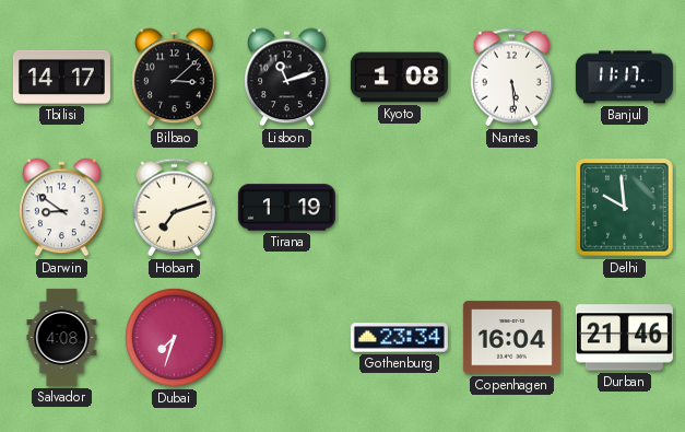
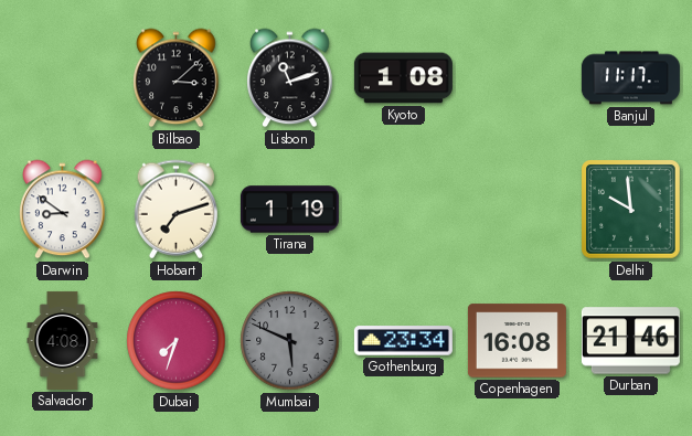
Tbilisi: 14:17 -> none (61, 77)
Nantes: 5:29 -> none (511, 78)
Mumbai: none -> 5:49 (290, 341)
Copenhagen: 16:04 -> 16:08 (517, 341)
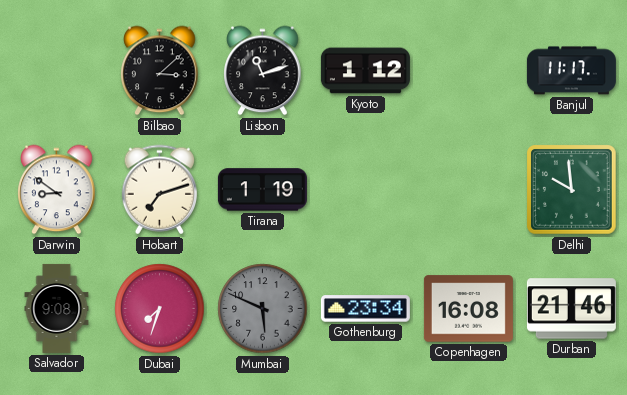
Kyoto: 1:08 -> 1:12 (365, 71)
Salvador: 4:08 -> 9:08 (57, 308)
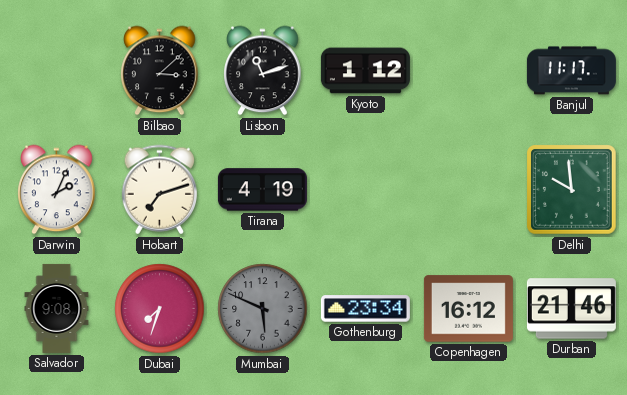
Darwin: 8:51 -> 2:04 (57, 190)
Tirana: 1:19 -> 4:19 (262, 190)
Copenhagen: 16:08 -> 16:12 (468, 309)
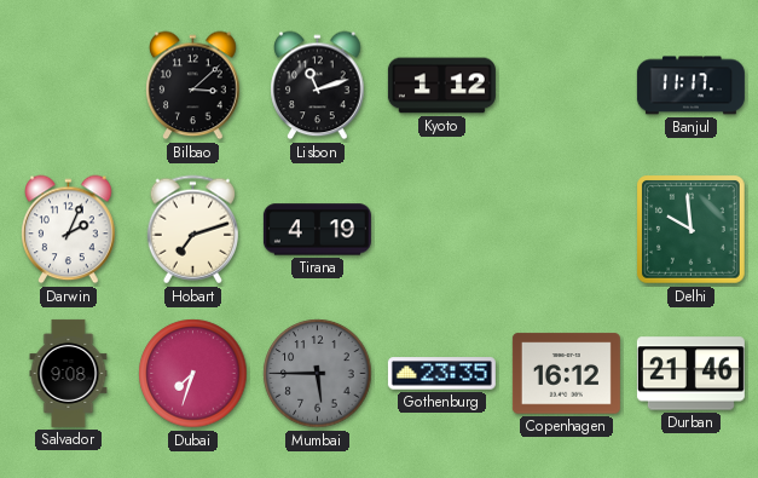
Mumbai: 5:49 -> 5:45 (318, 374)
Gothenburg: 23:34 -> 23:35 (441, 374)
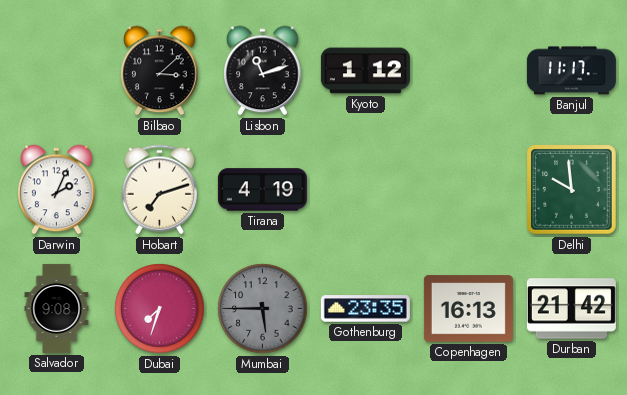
Copenhagen: 16:12 -> 16:13 (468, 309)
Durban: 21:46 -> 21:42 (571, 309)
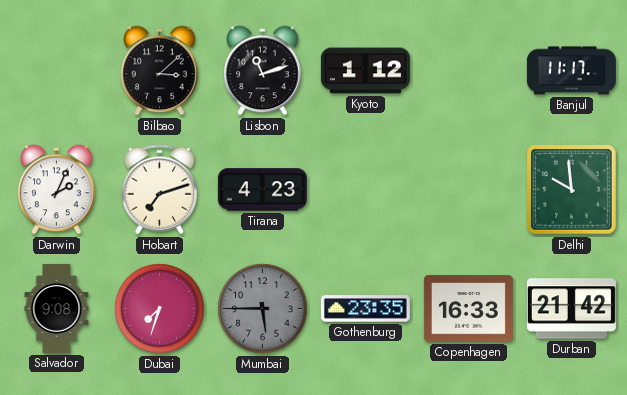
Tirana: 4:19 -> 4:23 (262, 190)
Copenhagen: 16:13 -> 16:33 (468, 309)
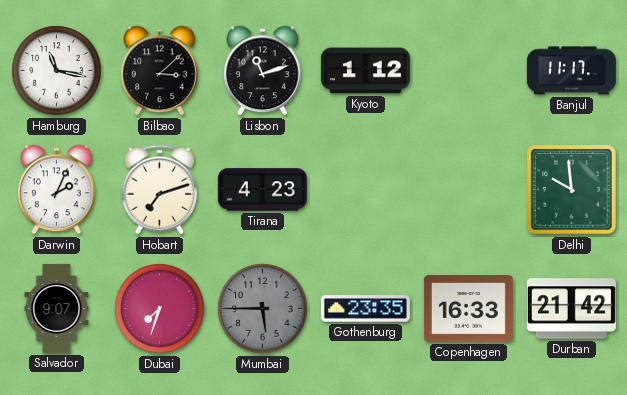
Hamburg: none -> 11:17 (57, 71)
Salvador: 9:08 -> 9:07 (57, 308)
